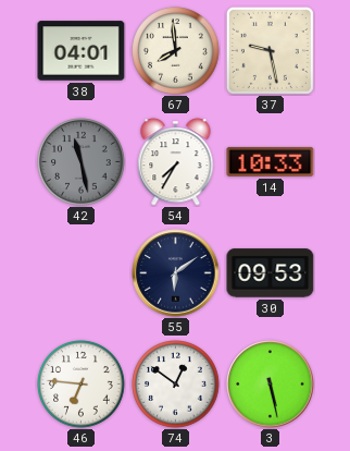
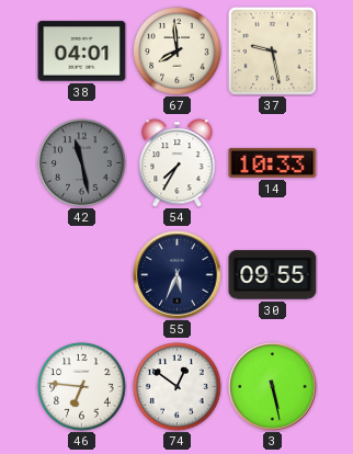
55: 6:09 -> 5:34 (178, 275)
30: 09:53 -> 09:55 (273, 275)
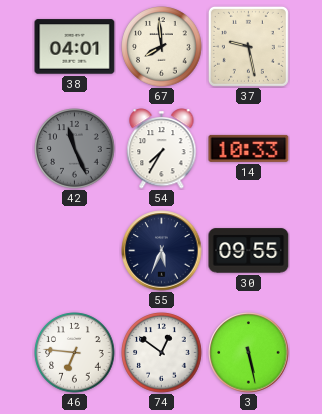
42: 11:28 -> 11:26 (75, 149)
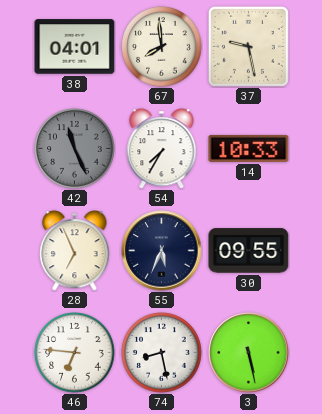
28: none -> 6:56 (75, 251)
74: 12:51 -> 8:28 (162, 353)
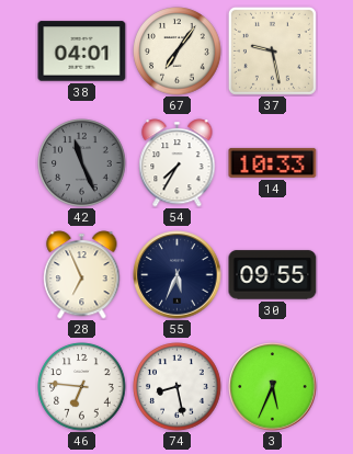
67: 7:59 -> 7:06 (178, 52)
3: 5:28 -> 5:34 (273, 387)
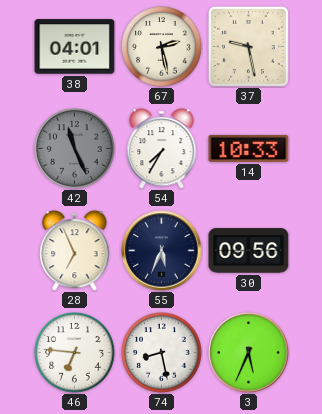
67: 7:06 -> 2:28 (162, 47)
30: 09:55 -> 09:56 (249, 251)
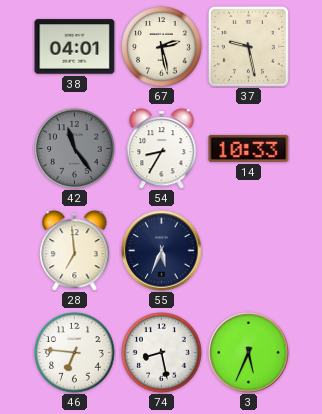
42: 11:26 -> 11:24 (75, 149)
54: 7:35 -> 8:35 (162, 149)
28: 6:56 -> 6:59 (75, 251)
30: 09:56 -> none (249, 251)
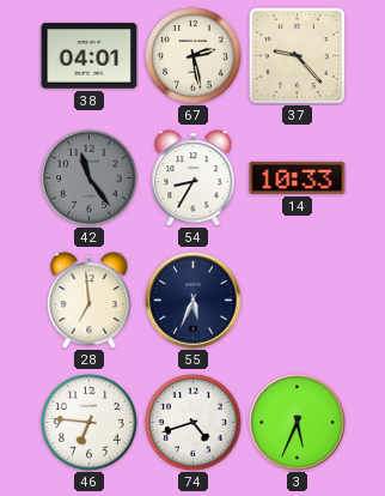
37: 9:28 -> 9:23 (297, 55)
74: 8:28 -> 4:42 (194, 423)
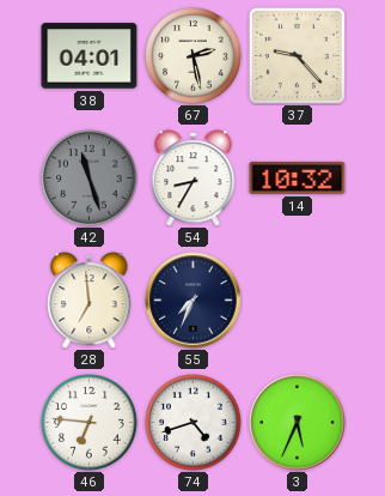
42: 11:24 -> 11:27 (90, 179)
14: 10:33 -> 10:32 (298, 177)
55: 5:34 -> 7:34 (194, 301)
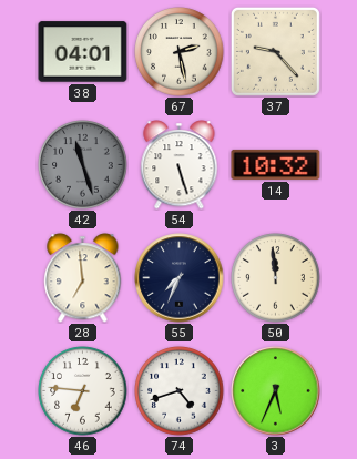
54: 8:35 -> 5:27 (180, 165)
50: none -> 11:59 (276, 278)
